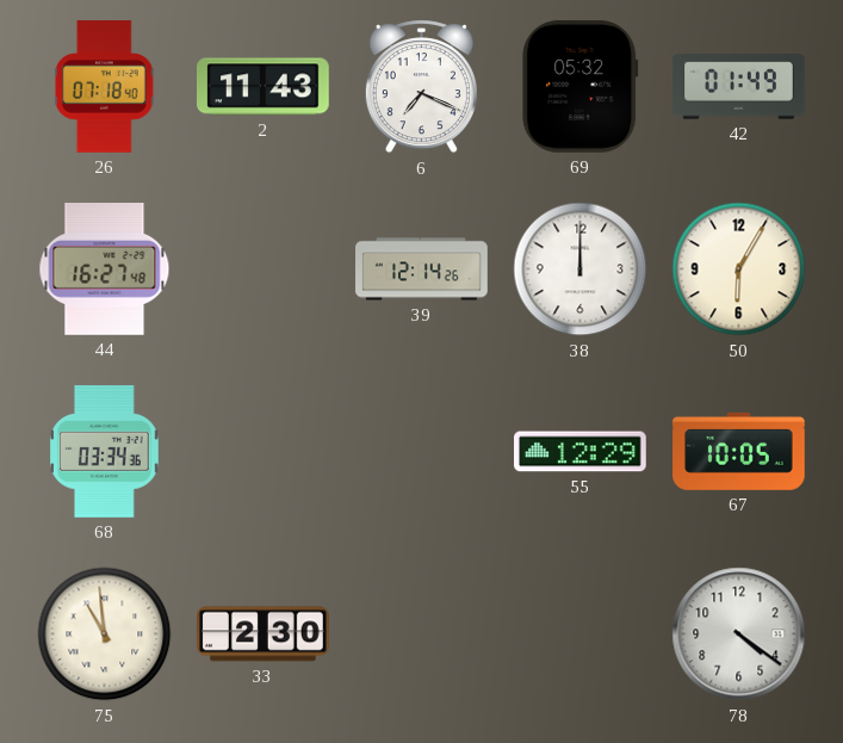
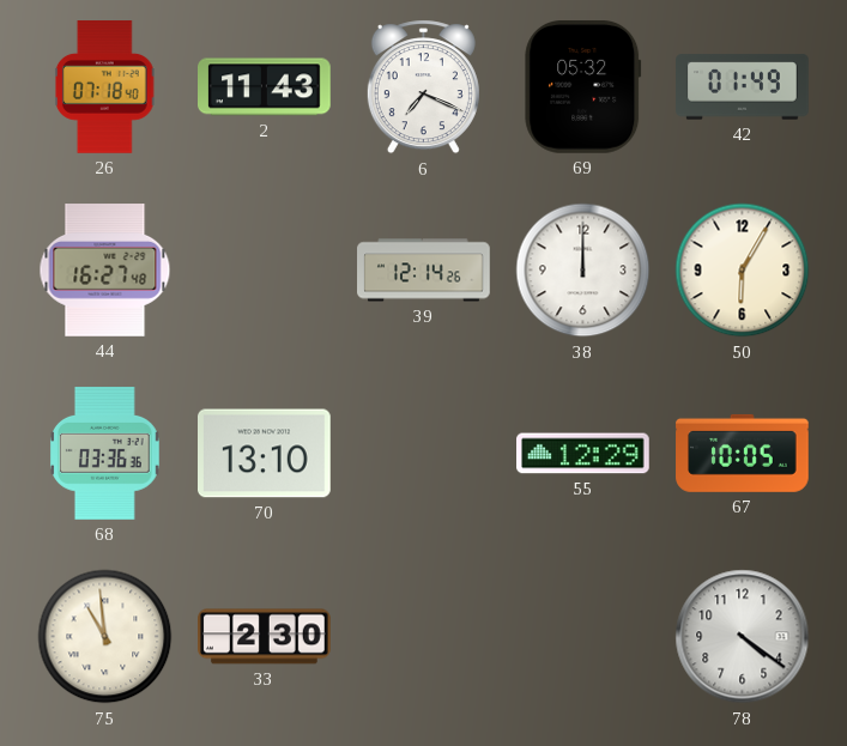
68: 03:34 -> 03:36 (105, 454)
70: none -> 13:10 (265, 454)
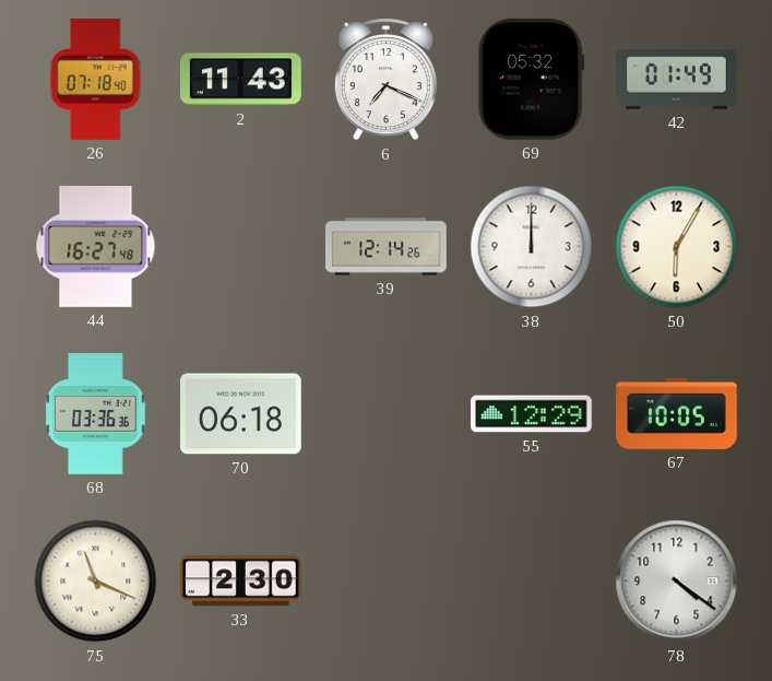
70: 13:10 -> 06:18 (241, 414)
75: 10:59 -> 11:19 (96, 582)
